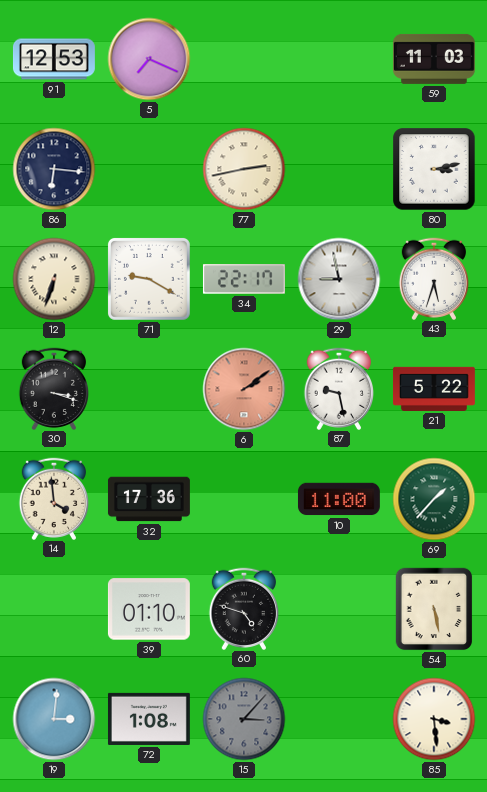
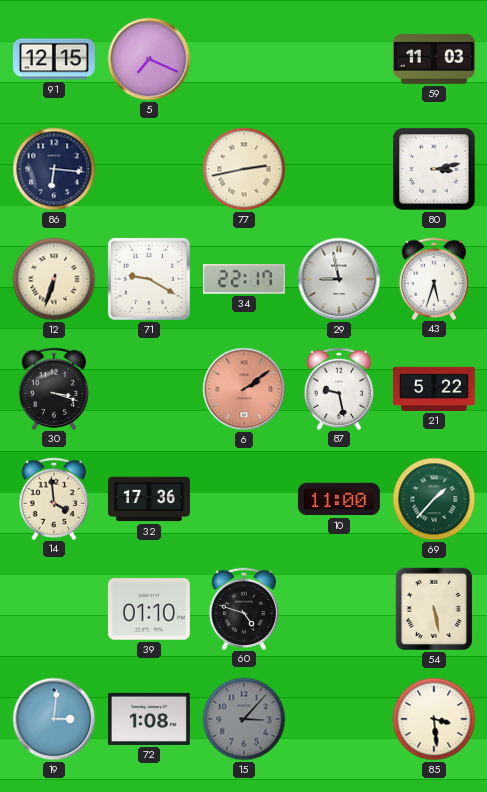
91: 12:53 -> 12:15 (54, 59)
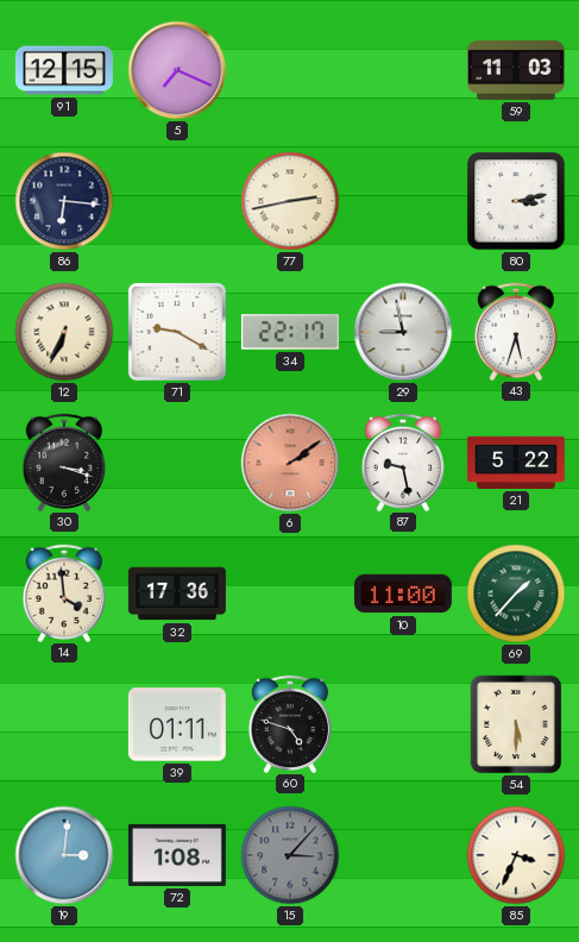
12: 6:33 -> 6:34 (64, 332)
39: 01:10 -> 01:11 (177, 724)
54: 5:28 -> 5:30 (516, 724)
85: 3:29 -> 3:34 (516, 855)
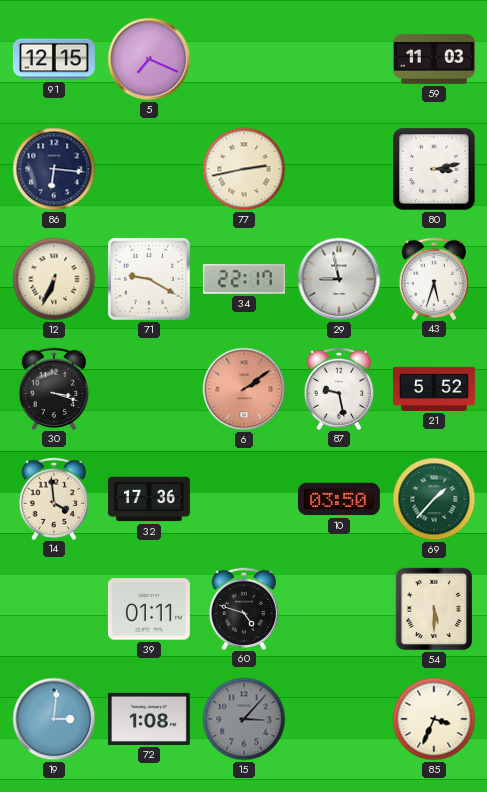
21: 5:22 -> 5:52 (434, 389)
10: 11:00 -> 03:50 (339, 499)
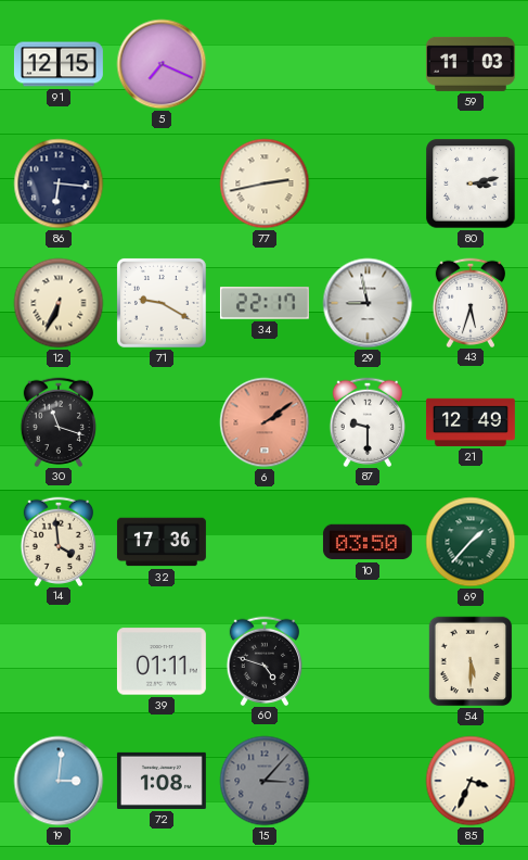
30: 3:18 -> 11:18 (57, 421)
87: 9:28 -> 9:30 (366, 421)
21: 5:52 -> 12:49 (471, 422)
